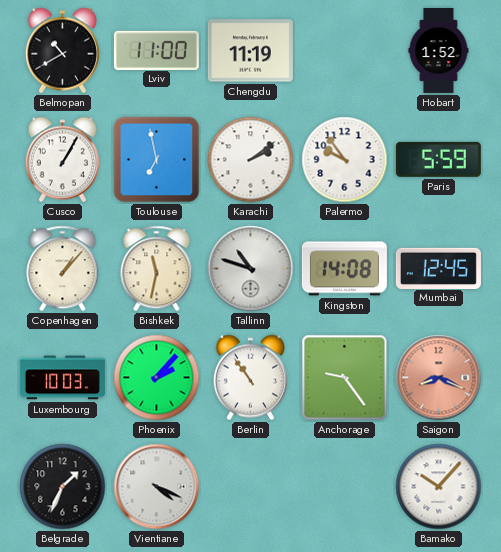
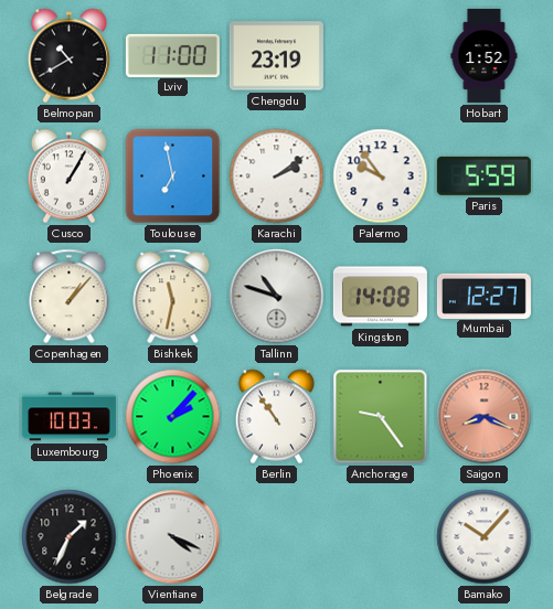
Chengdu: 11:19 -> 23:19 (276, 56)
Mumbai: 12:45 -> 12:27 (483, 296)
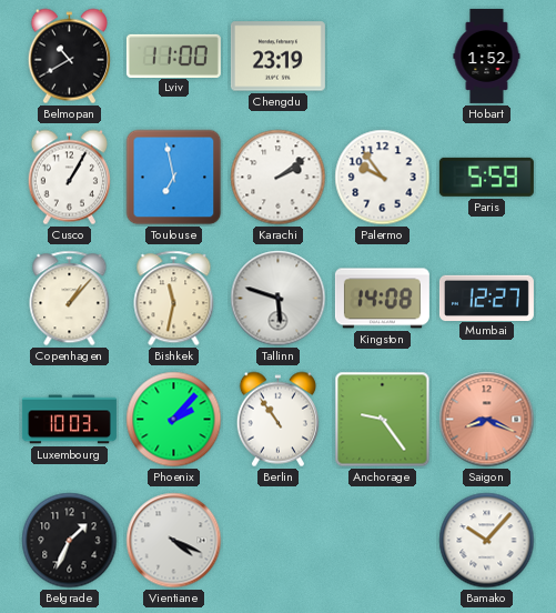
Tallinn: 10:48 -> 5:48 (279, 299)
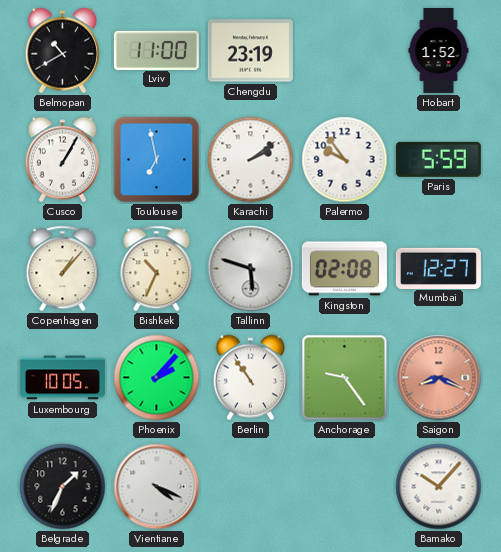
Bishkek: 11:32 -> 10:34 (157, 269)
Kingston: 14:08 -> 02:08 (344, 269)
Luxembourg: 10:03 -> 10:05 (62, 378)
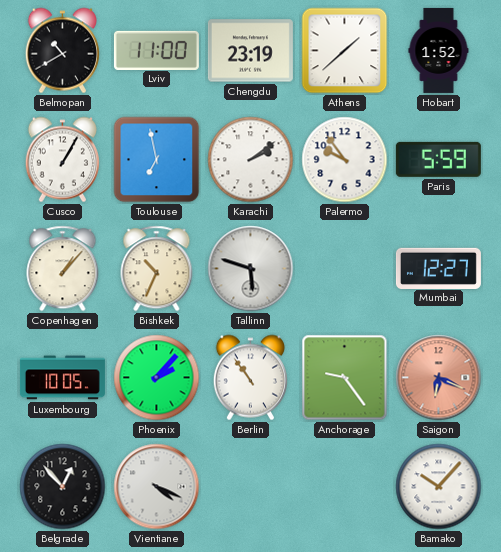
Athens: none -> 1:38 (345, 51)
Kingston: 02:08 -> none (344, 269)
Saigon: 8:19 -> 6:19 (439, 378)
Belgrade: 1:34 -> 12:53 (63, 487)
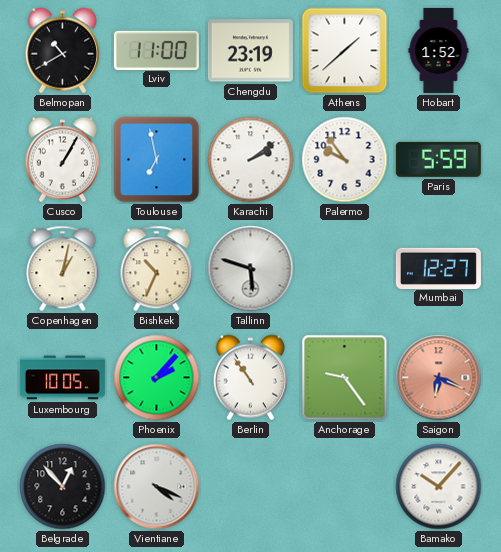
Copenhagen: 1:07 -> 1:02 (63, 269)
